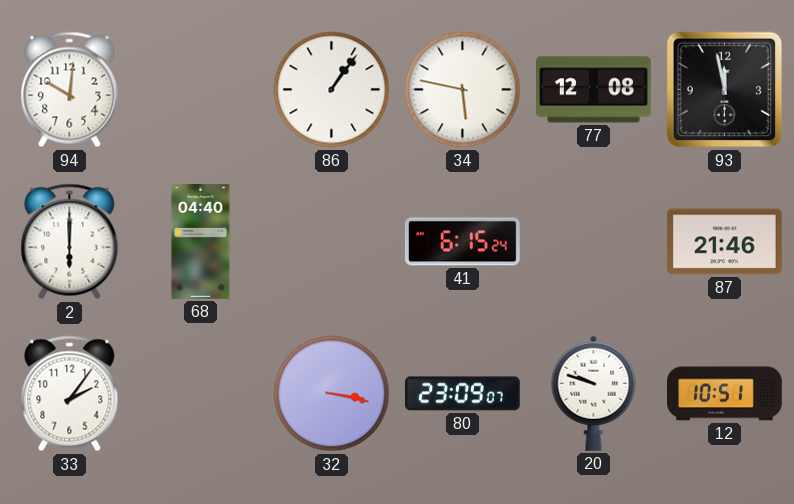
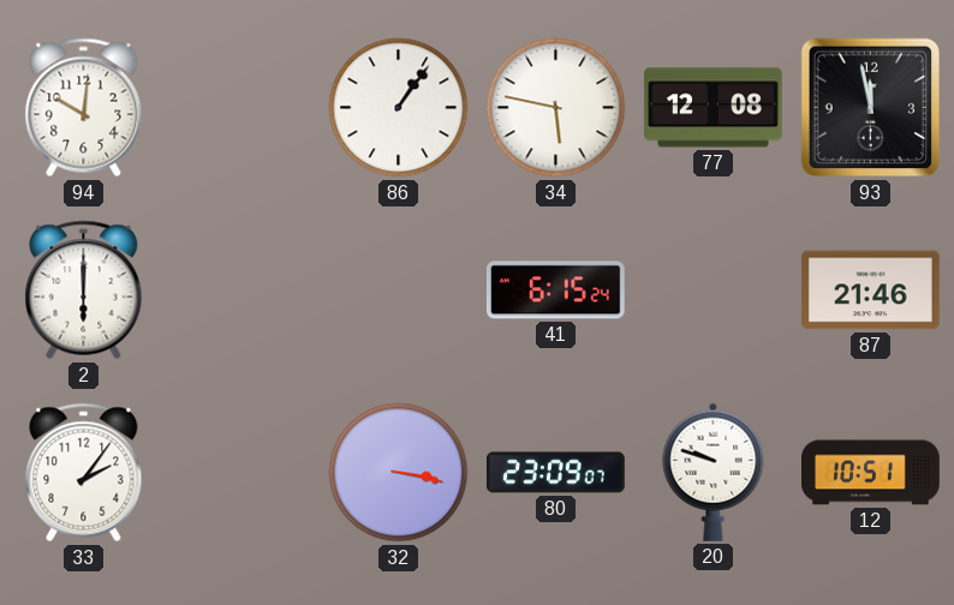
68: 04:40 -> none (201, 242)
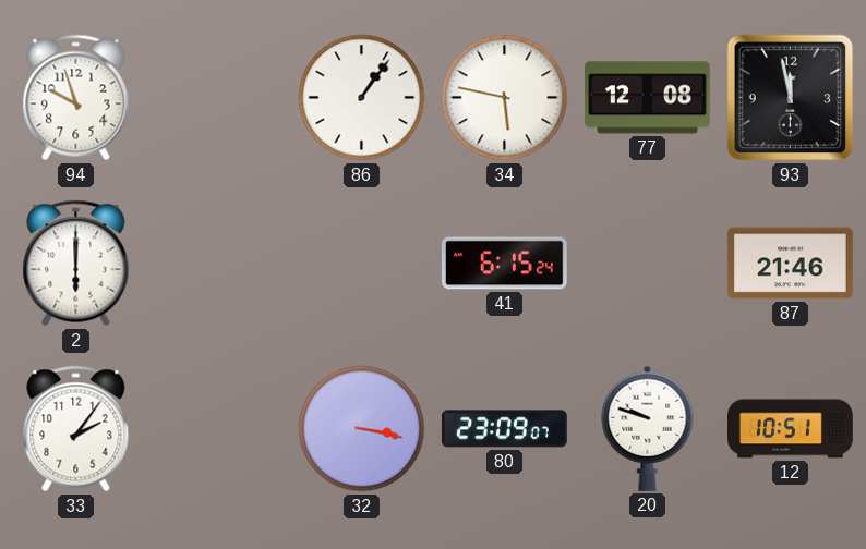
94: 10:01 -> 9:57 (76, 98)
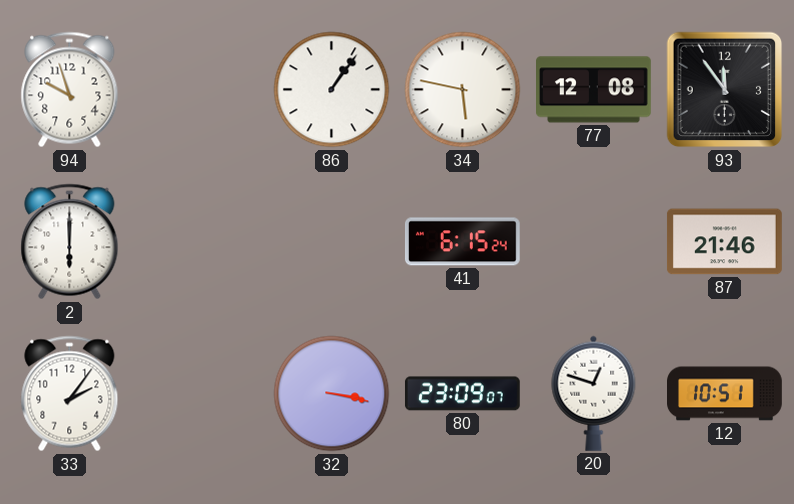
93: 11:58 -> 11:54 (725, 90)
20: 9:48 -> 12:48 (594, 393)
